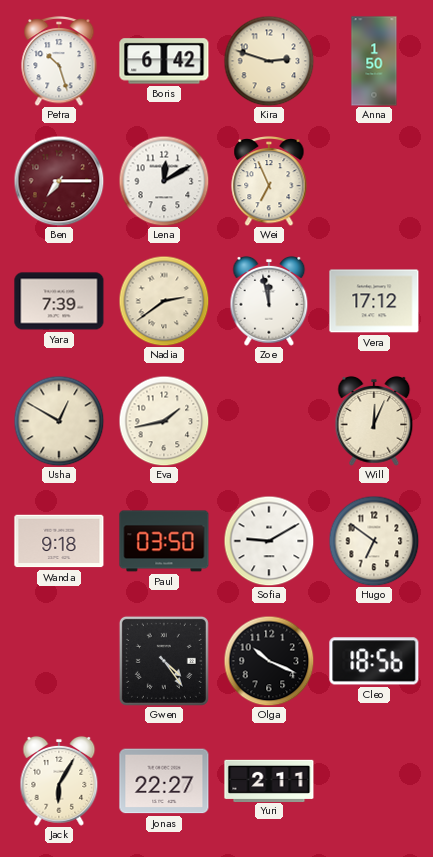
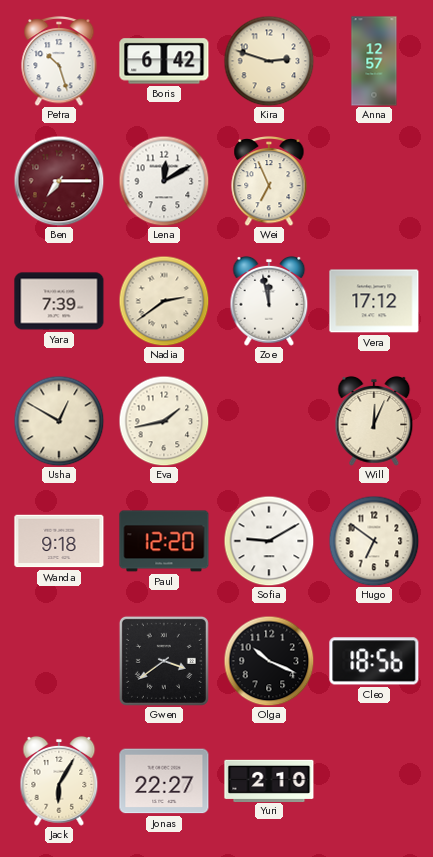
Anna: 1:50 -> 12:57 (374, 61)
Paul: 03:50 -> 12:20 (164, 541)
Gwen: 4:24 -> 3:39 (164, 661)
Yuri: 2:11 -> 2:10 (269, 780)
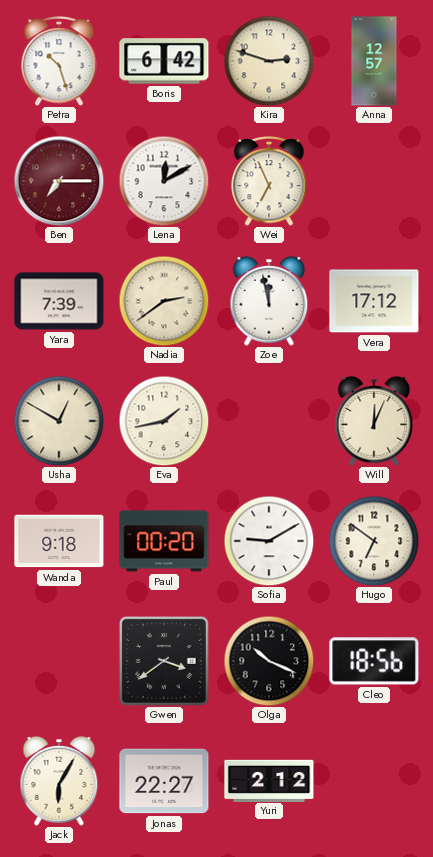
Paul: 12:20 -> 00:20 (164, 541)
Yuri: 2:10 -> 2:12 (269, 780)
